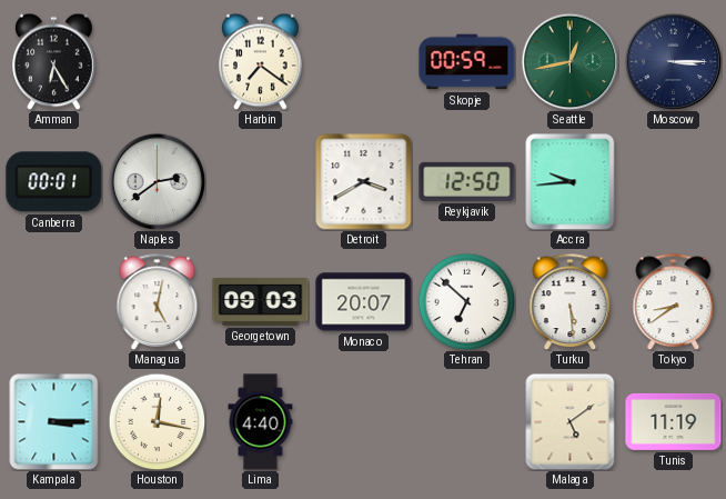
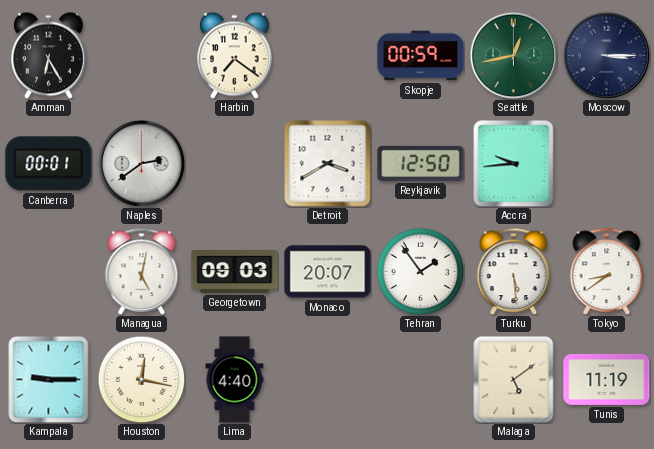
Tehran: 6:52 -> 1:54 (420, 271)
Kampala: 3:15 -> 9:15 (49, 379)
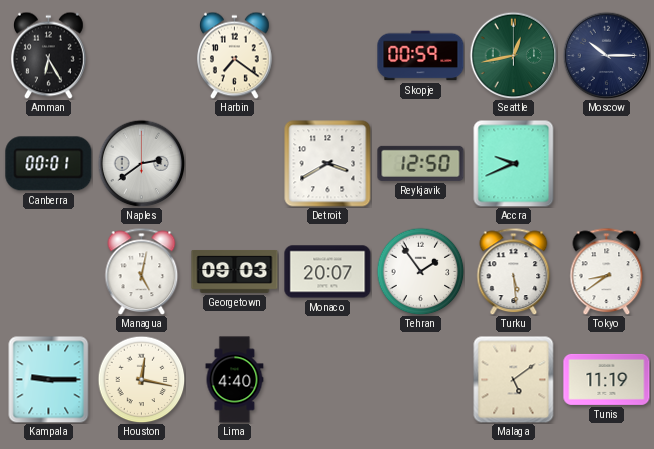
Moscow: 3:15 -> 10:15 (606, 55)
Accra: 9:44 -> 9:41 (514, 163)
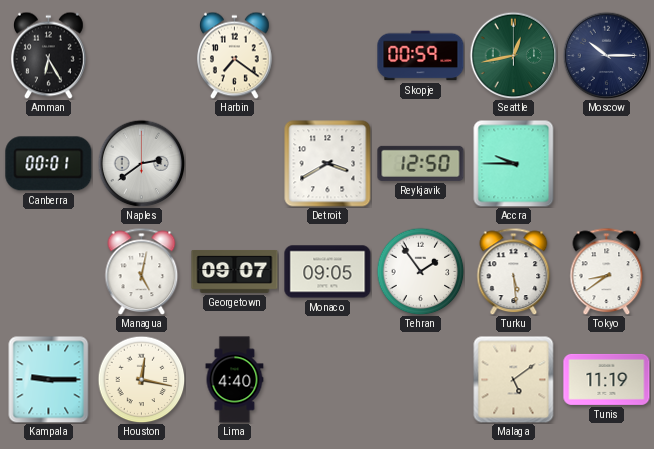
Accra: 9:41 -> 9:45 (514, 163)
Georgetown: 09:03 -> 09:07 (235, 272)
Monaco: 20:07 -> 09:05 (328, 272)
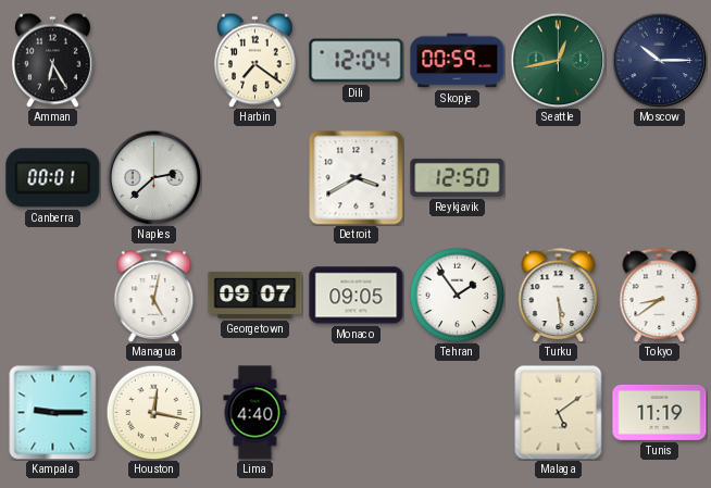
Dili: none -> 12:04 (357, 61)
Naples: 2:39 -> 2:38 (153, 177)
Accra: 9:45 -> none (514, 163)
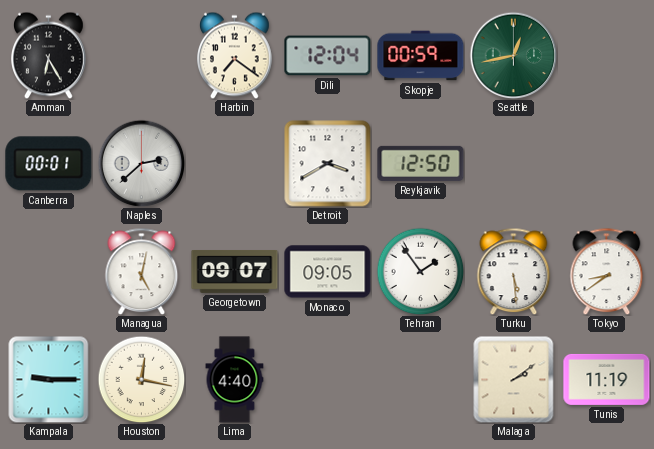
Moscow: 10:15 -> none (659, 60)
Malaga: 5:09 -> 2:09 (514, 379)
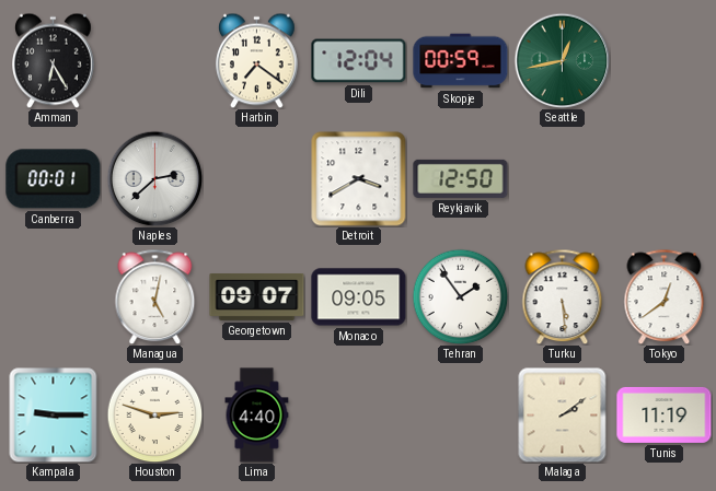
Tokyo: 8:39 -> 12:39 (665, 296)
Houston: 12:17 -> 2:48 (154, 414)
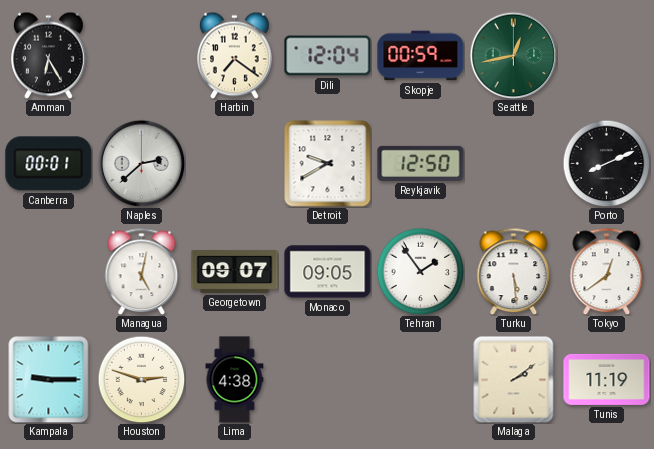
Detroit: 3:40 -> 9:40 (328, 164)
Porto: none -> 8:11 (606, 163)
Lima: 4:40 -> 4:38 (235, 380)
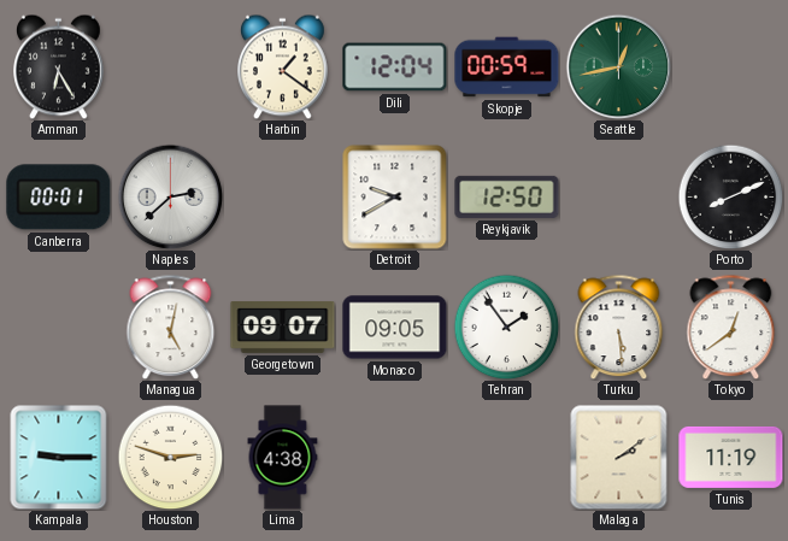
Harbin: 7:21 -> 1:21 (283, 66)
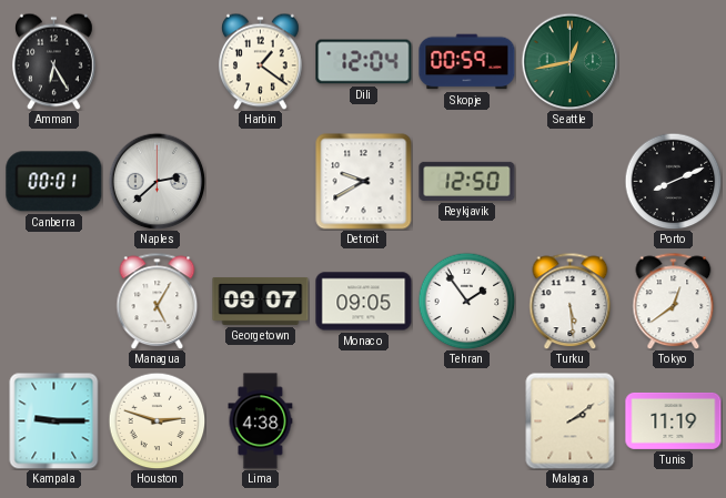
Managua: 5:02 -> 5:05 (158, 301)
